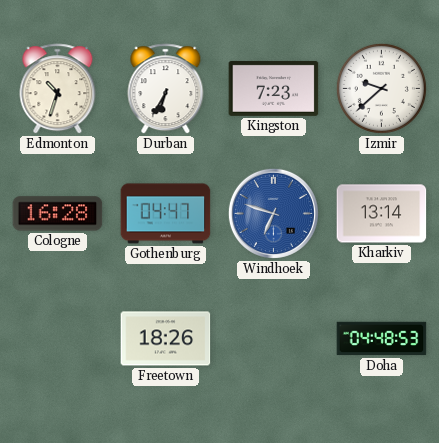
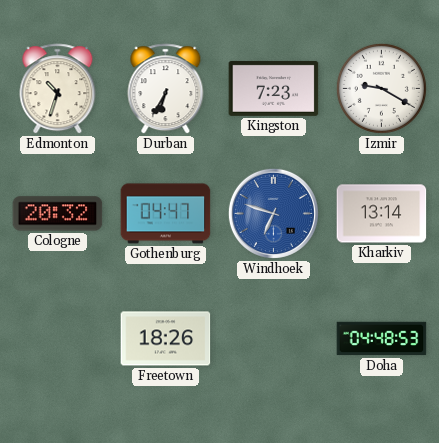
Izmir: 9:38 -> 9:20 (381, 88)
Cologne: 16:28 -> 20:32 (58, 214)
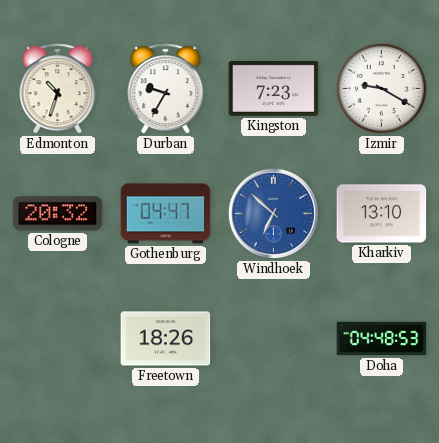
Durban: 6:35 -> 9:35 (166, 89)
Windhoek: 6:48 -> 6:52 (273, 213)
Kharkiv: 13:14 -> 13:10 (382, 214)
